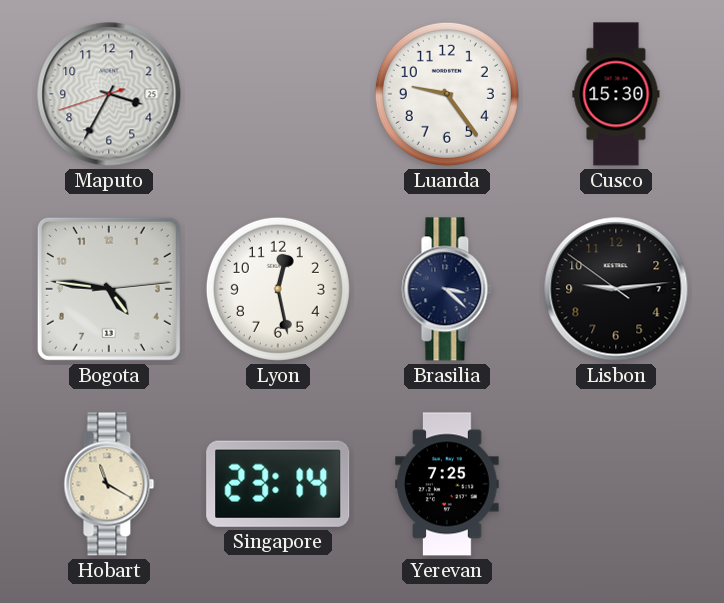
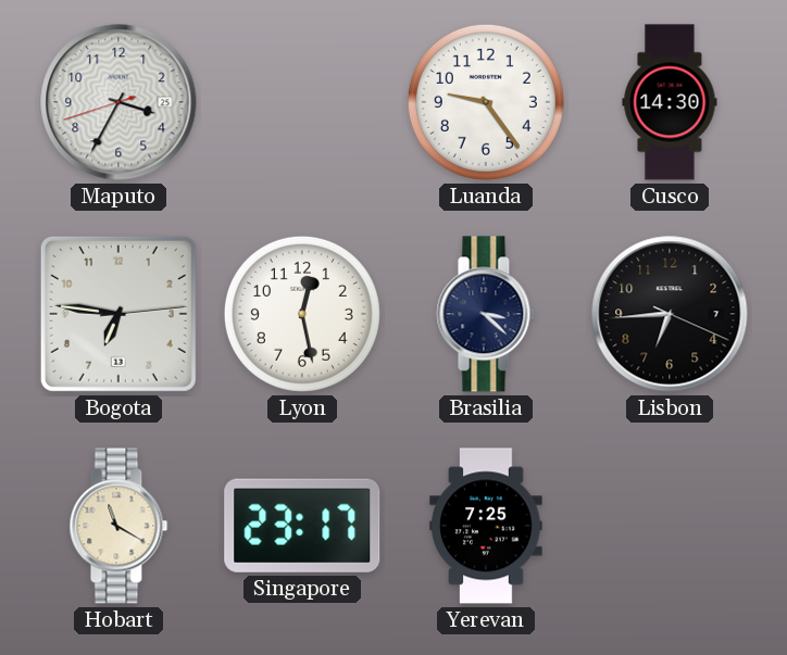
Cusco: 15:30 -> 14:30 (670, 102)
Bogota: 4:46 -> 6:46 (118, 314)
Lisbon: 9:13 -> 6:44 (670, 314)
Singapore: 23:14 -> 23:17 (302, 526)
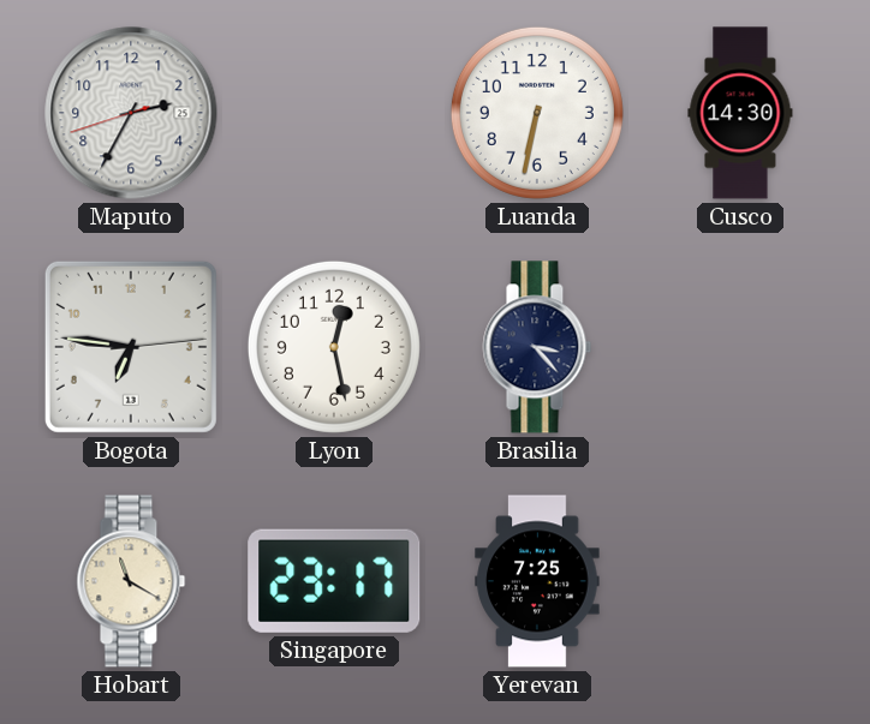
Maputo: 3:34 -> 2:34 (131, 113)
Luanda: 9:24 -> 6:32 (537, 113)
Brasilia: 3:22 -> 3:23 (537, 347)
Lisbon: 6:44 -> none (670, 314)
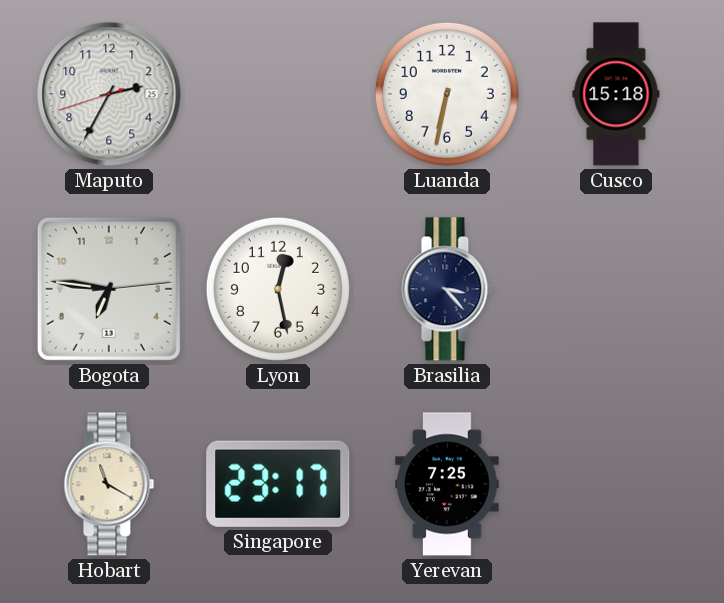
Cusco: 14:30 -> 15:18 (616, 94)
